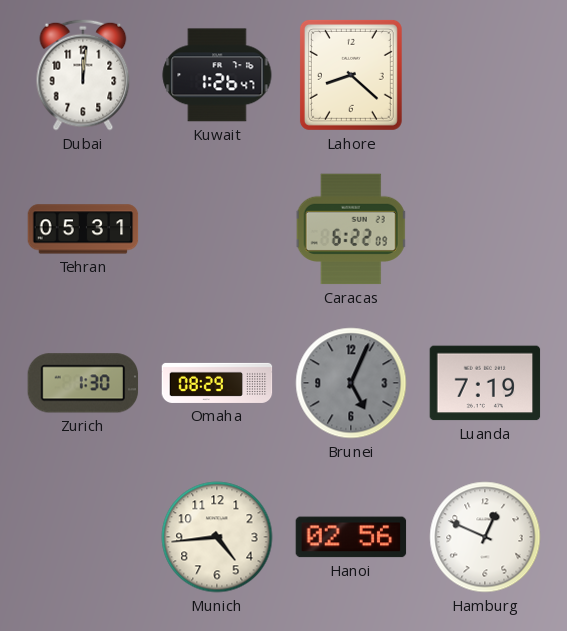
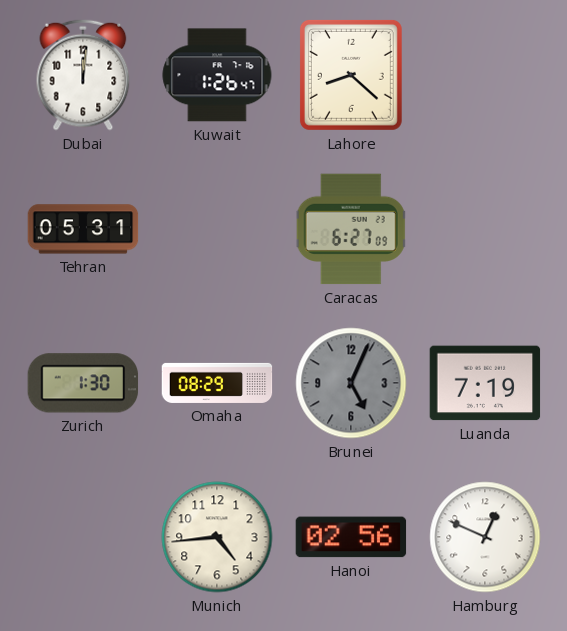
Caracas: 6:22 -> 6:27 (351, 229)
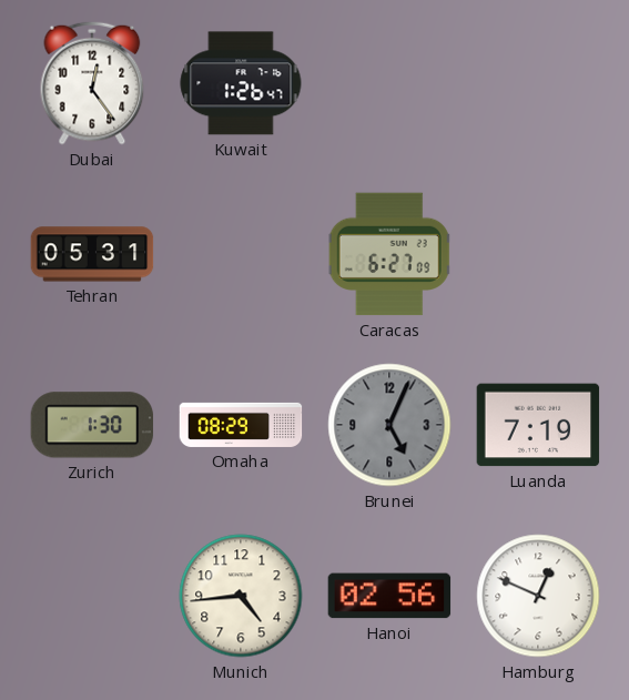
Dubai: 12:01 -> 12:24 (92, 83)
Lahore: 8:22 -> none (351, 75)
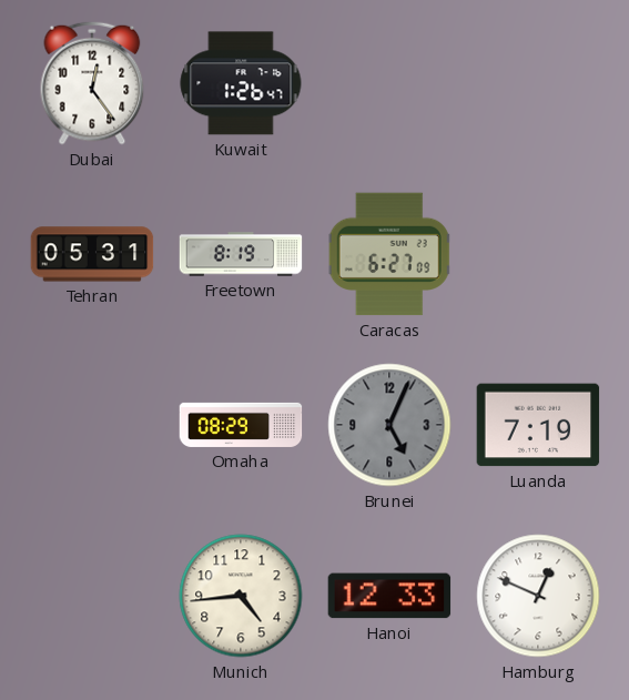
Freetown: none -> 8:19 (241, 254)
Zurich: 1:30 -> none (92, 425)
Hanoi: 02:56 -> 12:33 (389, 596)
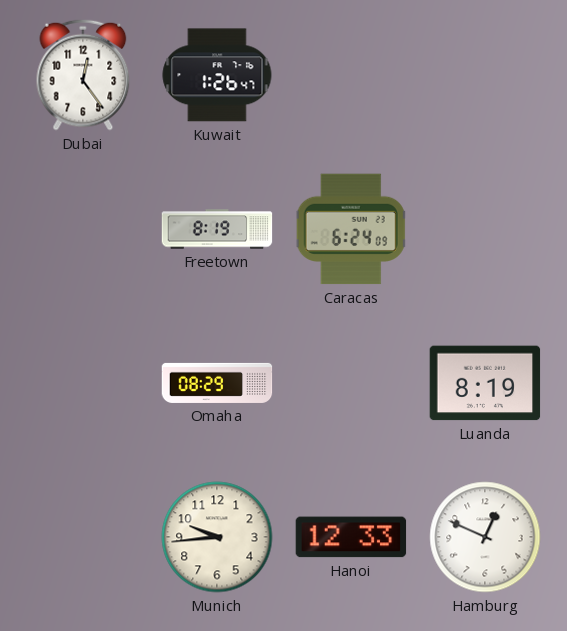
Tehran: 05:31 -> none (92, 254)
Caracas: 6:27 -> 6:24 (351, 229)
Brunei: 5:04 -> none (389, 425)
Luanda: 7:19 -> 8:19 (485, 383)
Munich: 4:44 -> 9:44 (217, 537)
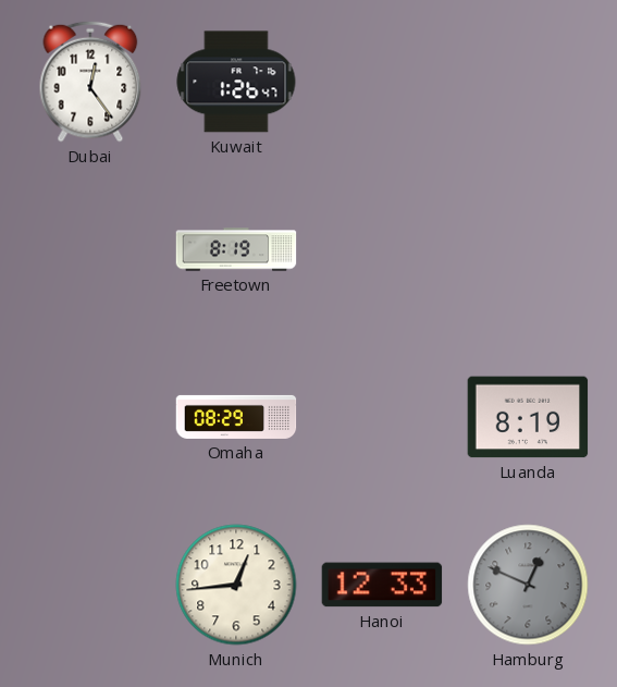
Caracas: 6:24 -> none (351, 229)
Munich: 9:44 -> 12:44 (236, 585)
Hamburg dial: white -> grey (528, 585)
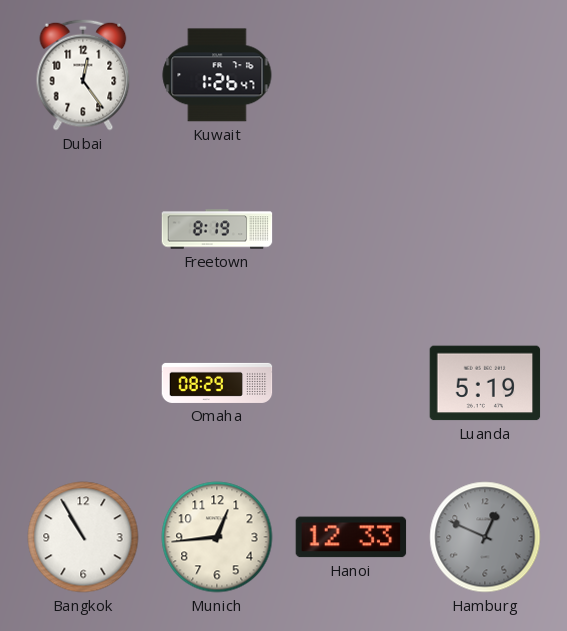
Luanda: 8:19 -> 5:19 (485, 383)
Bangkok: none -> 10:55 (83, 537)
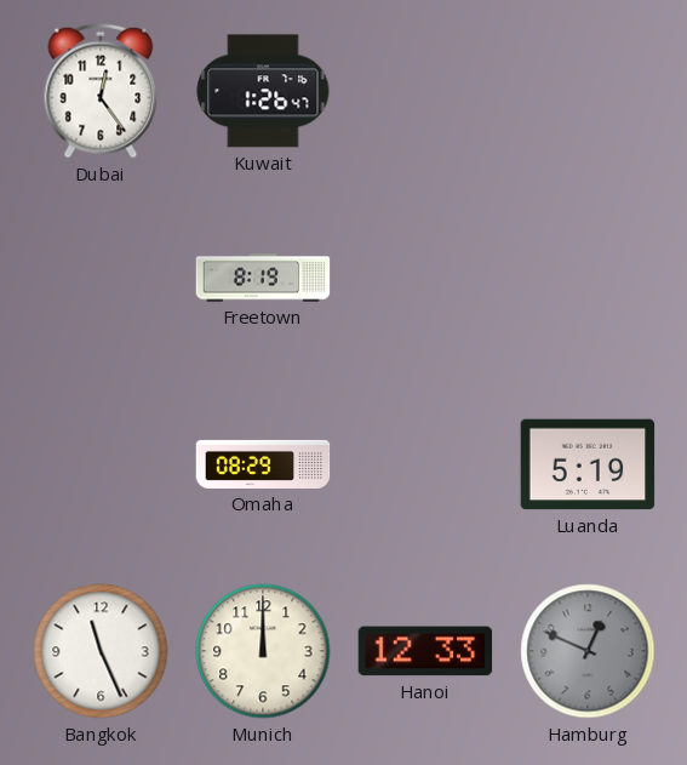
Bangkok: 10:55 -> 11:26 (101, 651)
Munich: 12:44 -> 12:00 (263, 651)
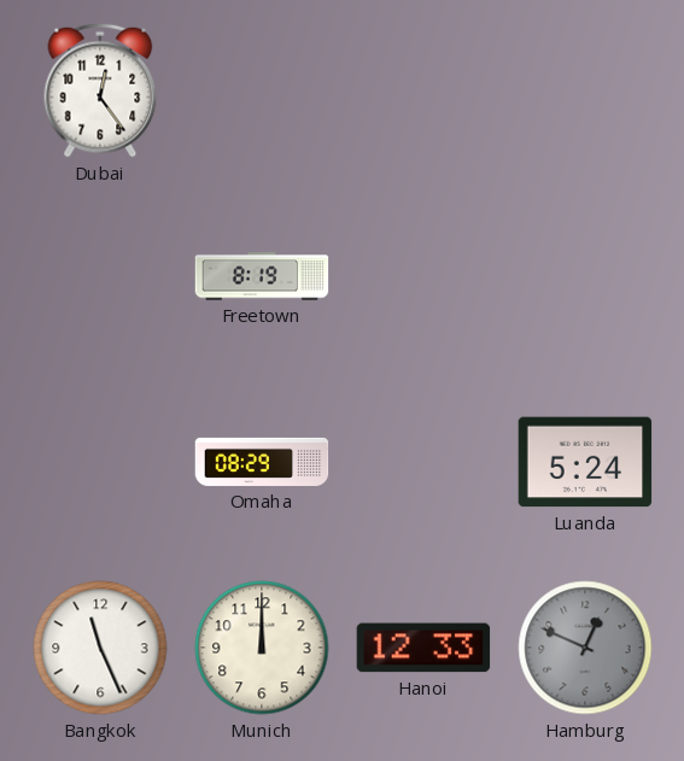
Kuwait: 1:26 -> none (263, 91)
Luanda: 5:19 -> 5:24 (585, 462)
